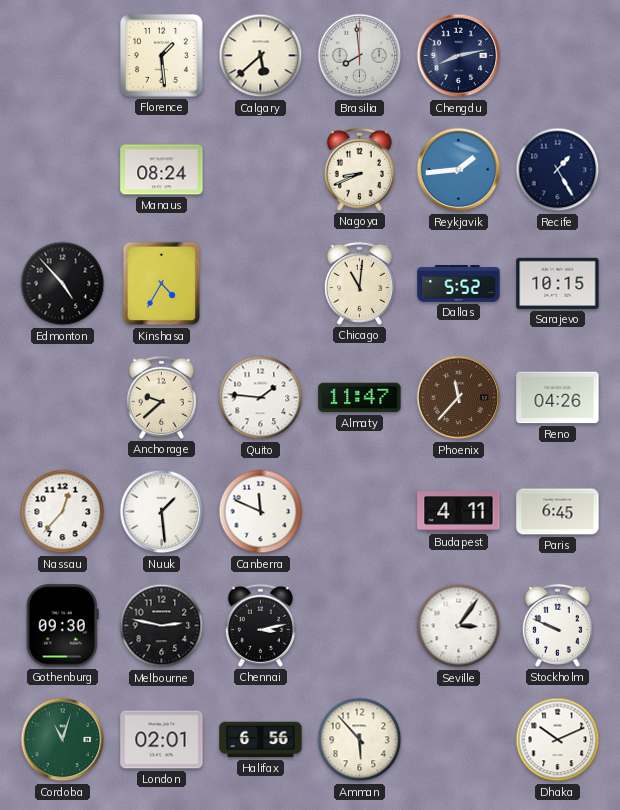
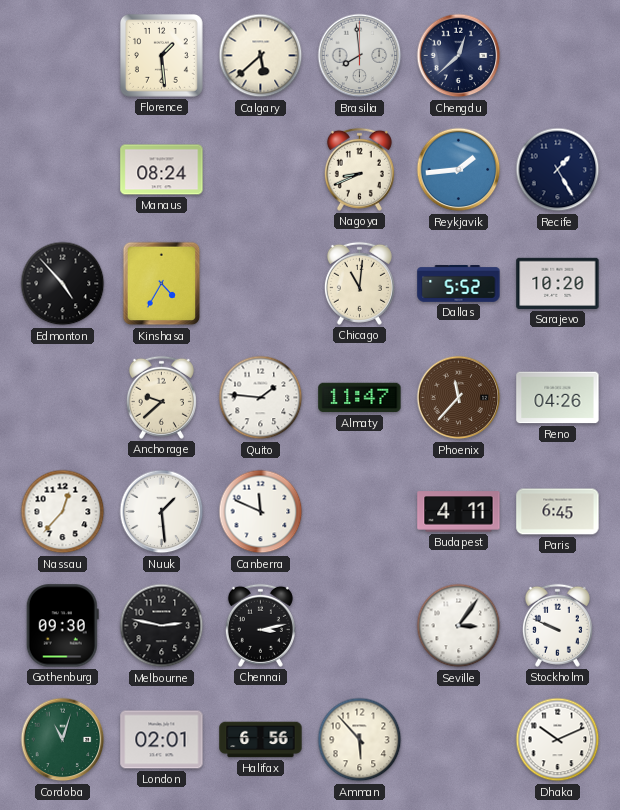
Chengdu: 8:13 -> 12:38 (459, 56)
Sarajevo: 10:15 -> 10:20 (558, 283)
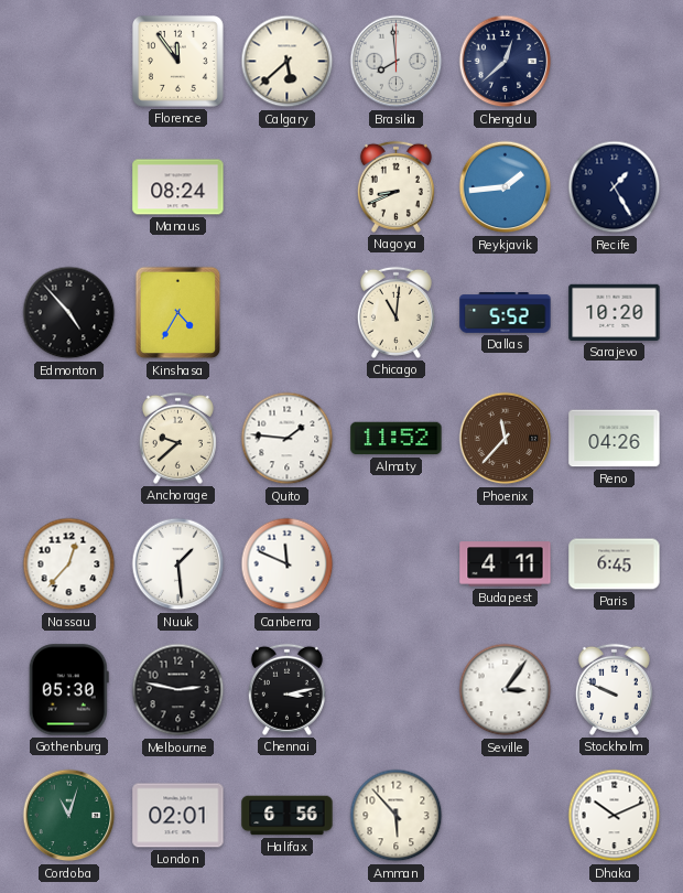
Florence: 1:29 -> 11:54 (177, 61)
Almaty: 11:47 -> 11:52 (397, 439)
Gothenburg: 09:30 -> 05:30 (68, 690)
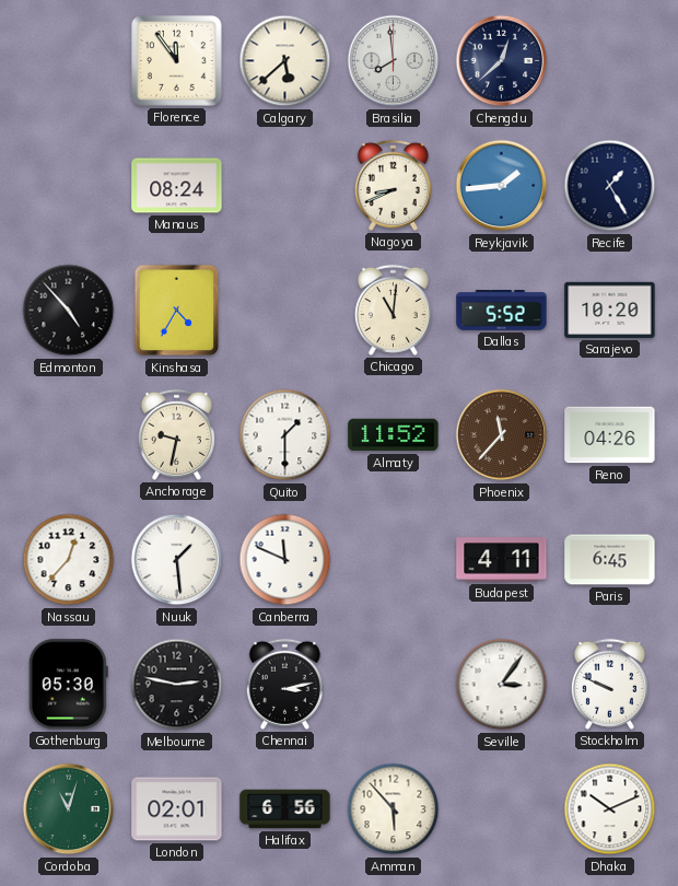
Anchorage: 9:38 -> 9:32 (176, 434)
Quito: 1:46 -> 1:30 (285, 435)
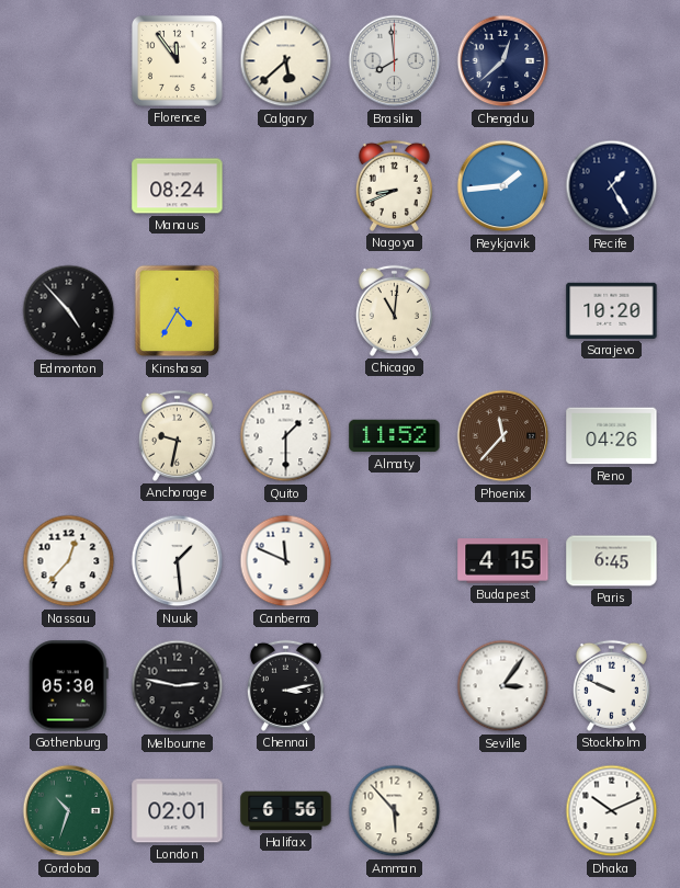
Dallas: 5:52 -> none (502, 311)
Budapest: 4:11 -> 4:15 (503, 561)
Cordoba: 11:03 -> 10:33 (69, 811)
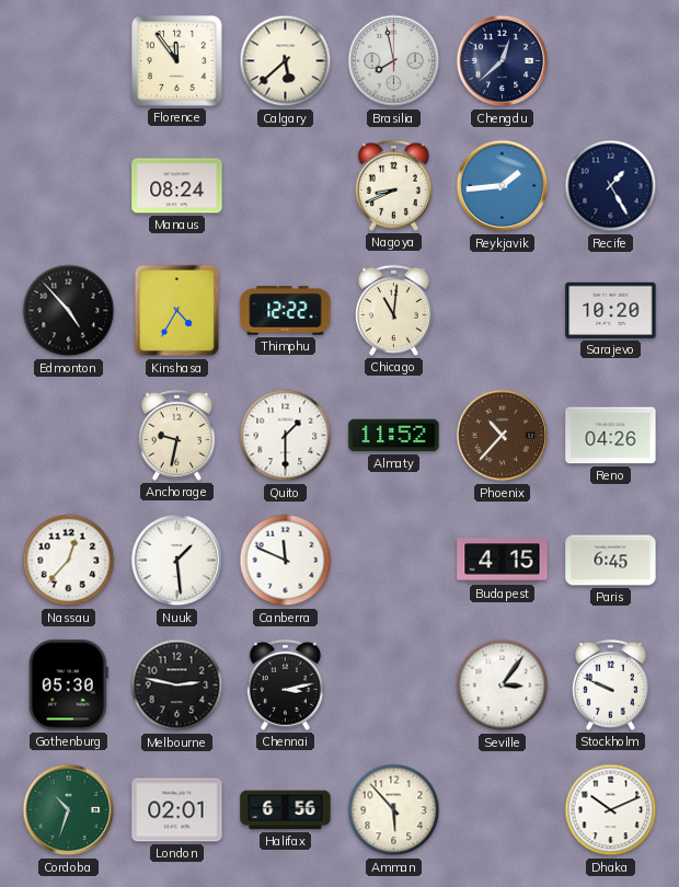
Brasilia: 7:59 -> 7:58 (394, 61)
Thimphu: none -> 12:22 (286, 311)
Phoenix: 11:37 -> 10:37 (503, 436)
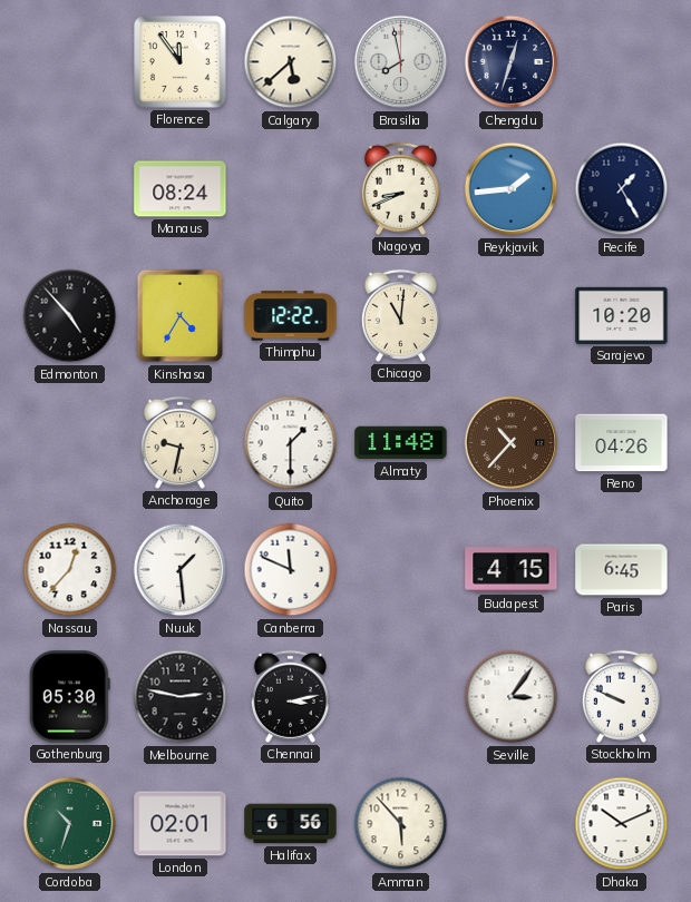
Chengdu: 12:38 -> 12:33 (512, 62)
Almaty: 11:52 -> 11:48 (401, 443)
